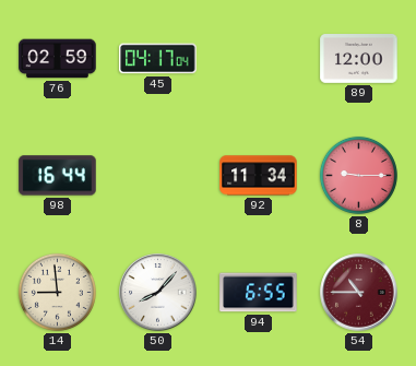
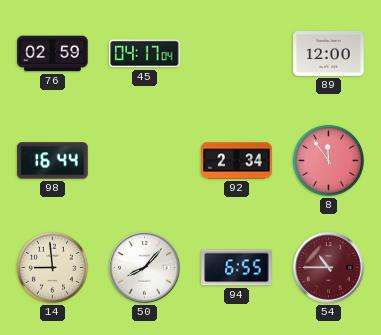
92: 11:34 -> 2:34 (237, 161)
8: 9:15 -> 11:54 (328, 160)
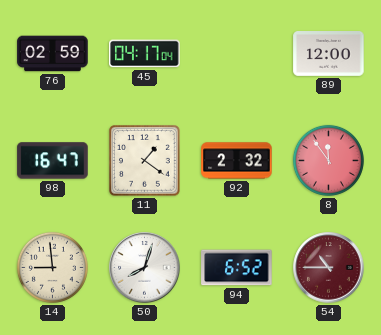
98: 16:44 -> 16:47 (53, 161)
11: none -> 1:21 (145, 161)
92: 2:34 -> 2:32 (237, 161)
50: 8:07 -> 8:03 (145, 268)
94: 6:55 -> 6:52 (237, 268)
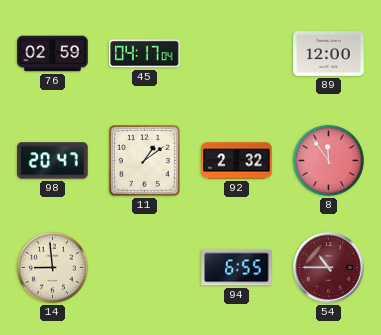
98: 16:47 -> 20:47 (53, 161)
11: 1:21 -> 1:09 (145, 161)
50: 8:03 -> none (145, 268)
94: 6:52 -> 6:55 (237, 268)
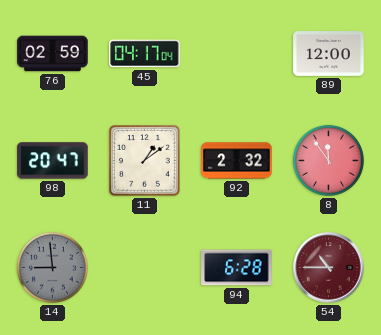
14 dial: cream -> grey (52, 267)
94: 6:55 -> 6:28 (237, 268)
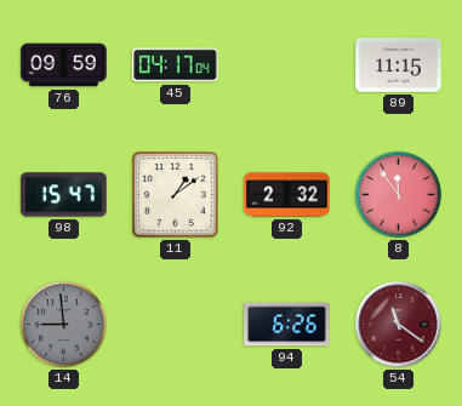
76: 02:59 -> 09:59 (64, 65)
89: 12:00 -> 11:15 (399, 65)
98: 20:47 -> 15:47 (64, 195)
94: 6:28 -> 6:26 (287, 325)
54: 10:45 -> 11:21 (399, 325)
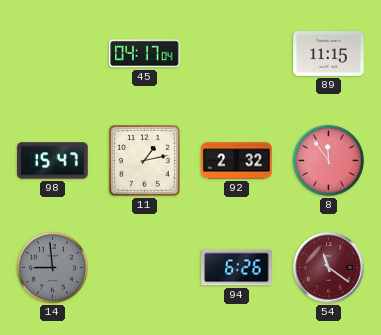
76: 09:59 -> none (64, 65)
11: 1:09 -> 1:13 (145, 161)
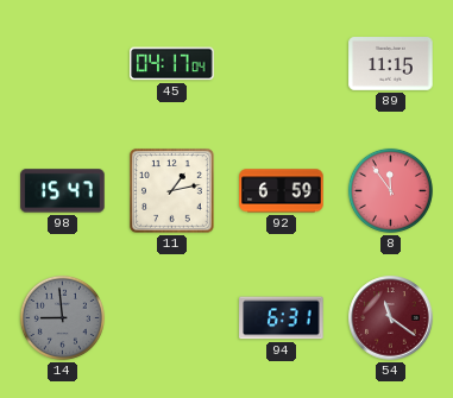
92: 2:32 -> 6:59 (282, 191)
94: 6:26 -> 6:31 (282, 318)
